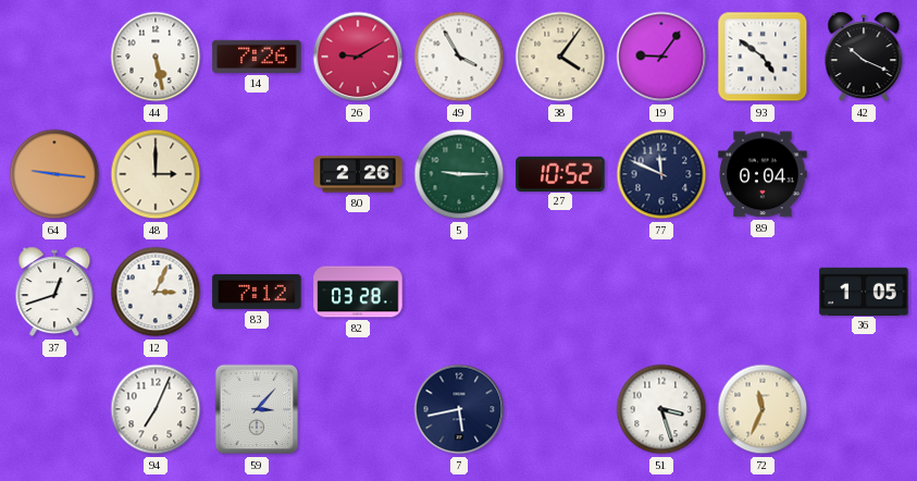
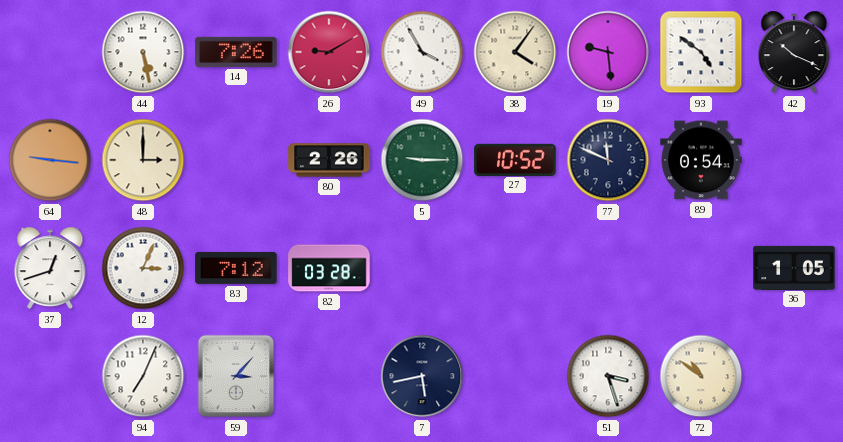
19: 9:06 -> 9:29 (608, 52)
89: 0:04 -> 0:54 (701, 160)
72: 11:34 -> 10:51 (701, 376)
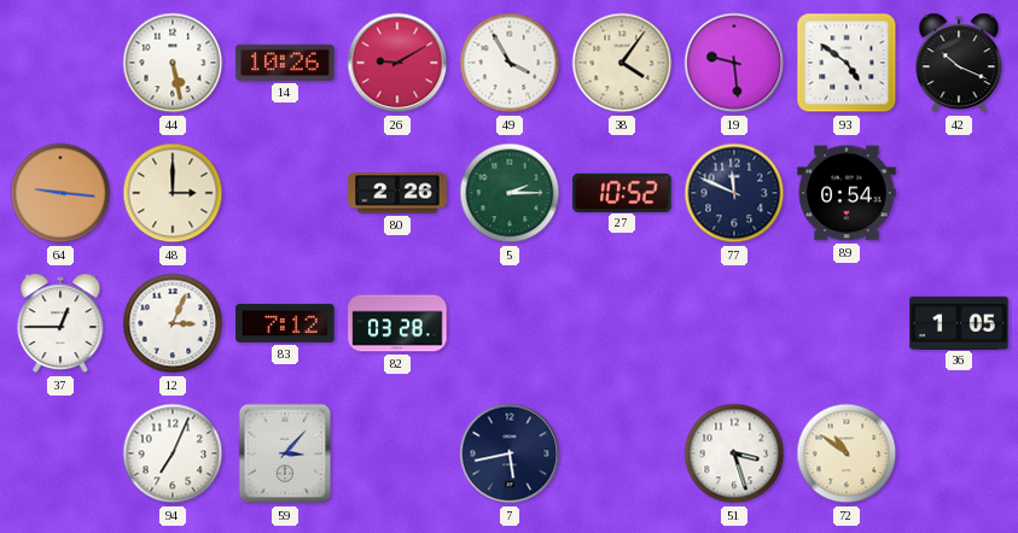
14: 7:26 -> 10:26 (285, 63)
5: 9:15 -> 2:15 (510, 193)
37: 12:42 -> 12:45 (60, 323)
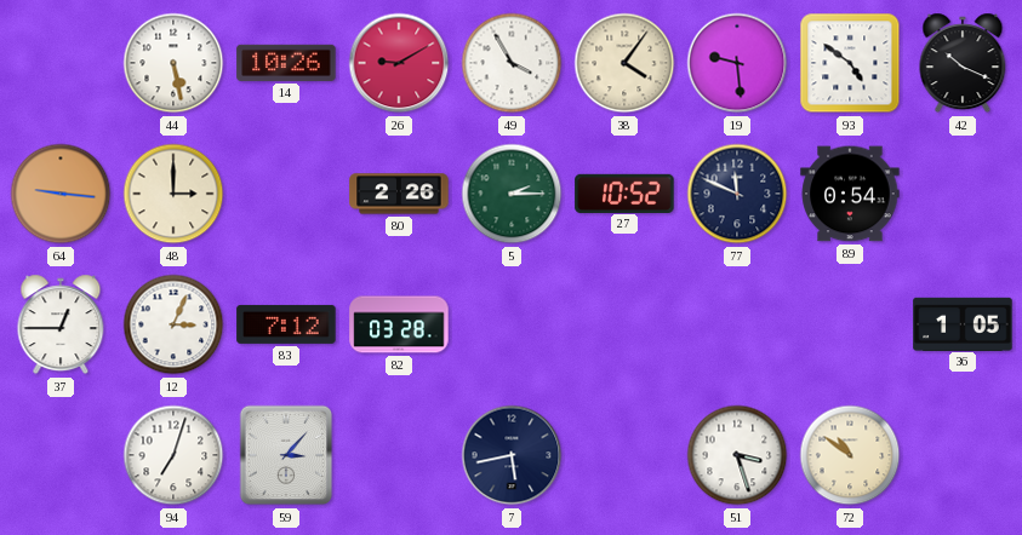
94: 7:04 -> 7:03 (173, 455)
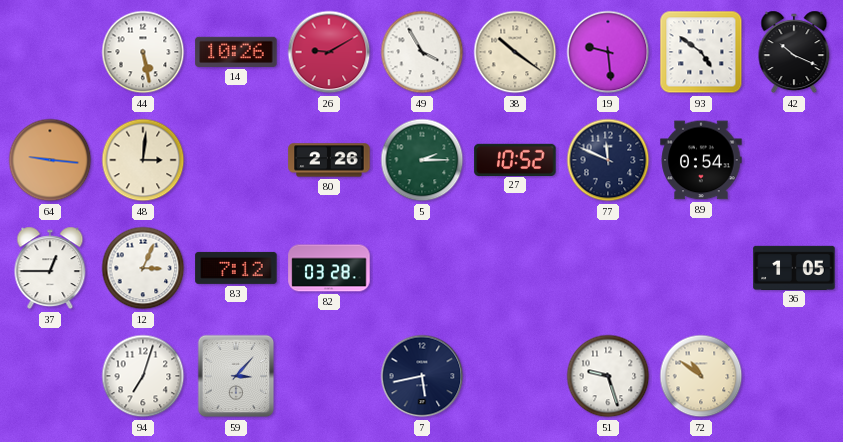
38: 4:06 -> 10:21 (515, 52)
48: 3:00 -> 3:01 (143, 160)
51: 3:27 -> 9:27 (608, 376)
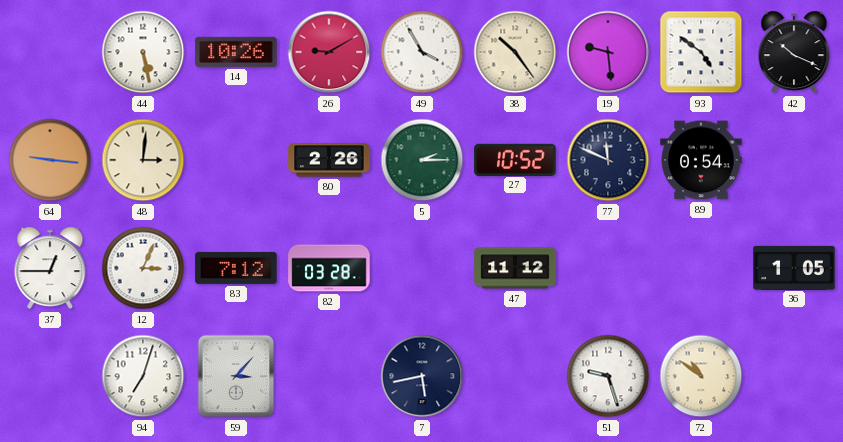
38: 10:21 -> 10:24 (515, 52)
47: none -> 11:12 (515, 268)
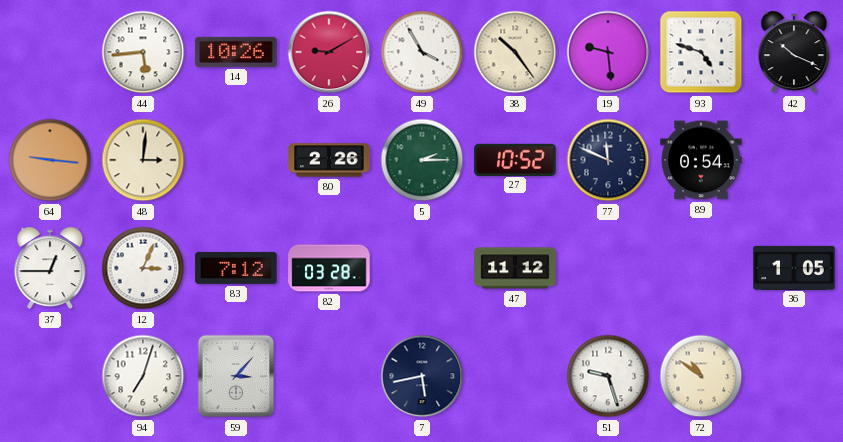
44: 5:28 -> 5:44 (143, 52)
93: 4:51 -> 4:48 (701, 52)
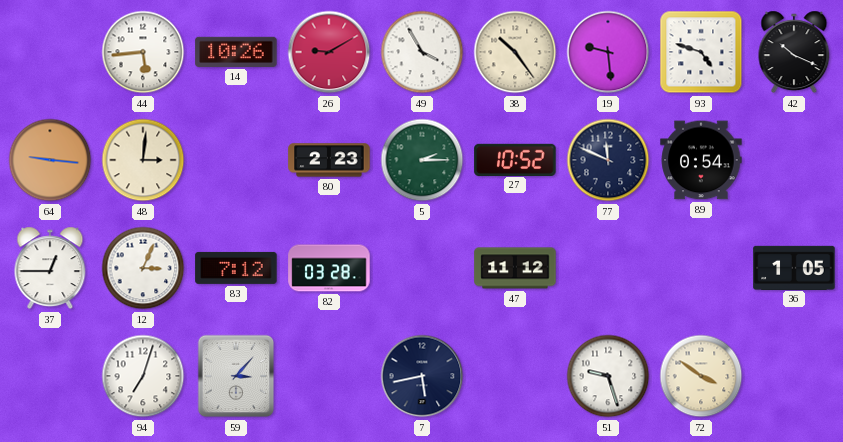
80: 2:26 -> 2:23 (329, 160)
72: 10:51 -> 3:51 (701, 376)
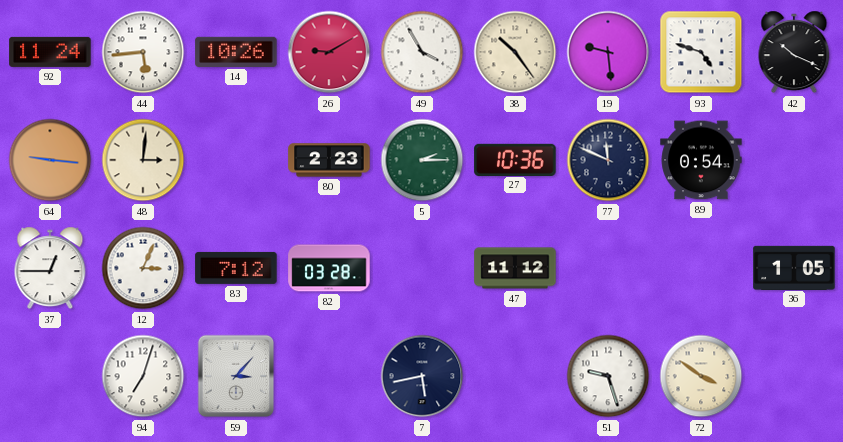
92: none -> 11:24 (50, 52)
27: 10:52 -> 10:36 (515, 159)
